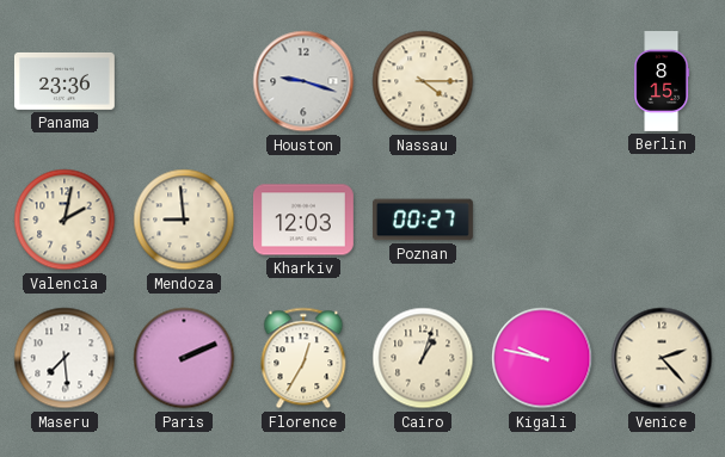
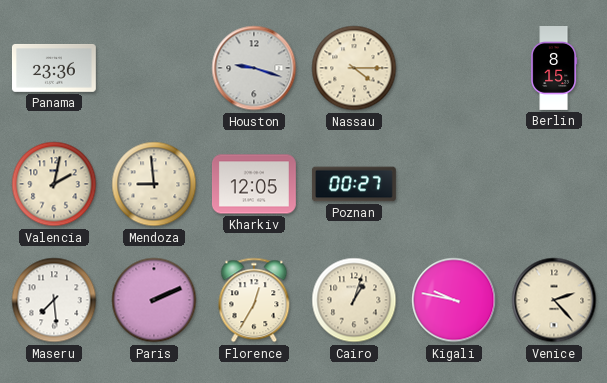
Kharkiv: 12:03 -> 12:05 (254, 184)
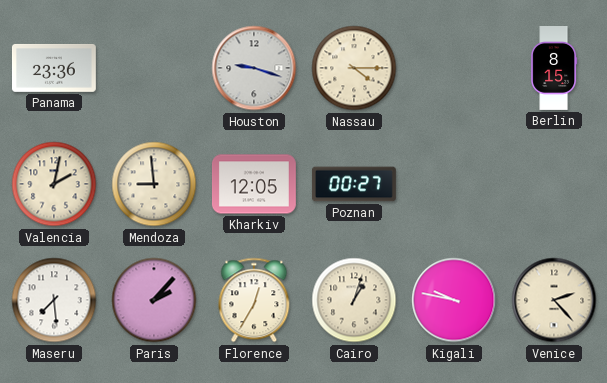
Paris: 2:11 -> 2:07 (154, 300)
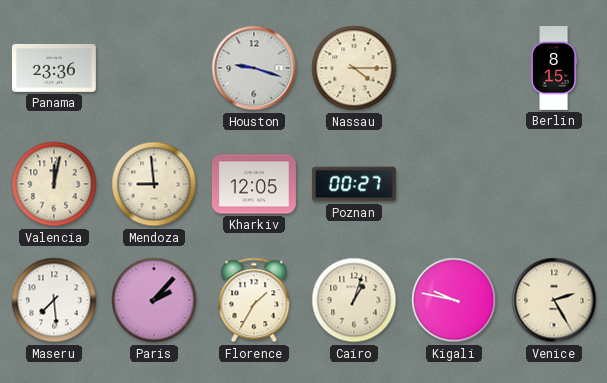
Valencia: 2:02 -> 12:02 (54, 184)
Florence: 12:35 -> 1:35 (254, 300)
Venice: 2:23 -> 2:25 (554, 300)
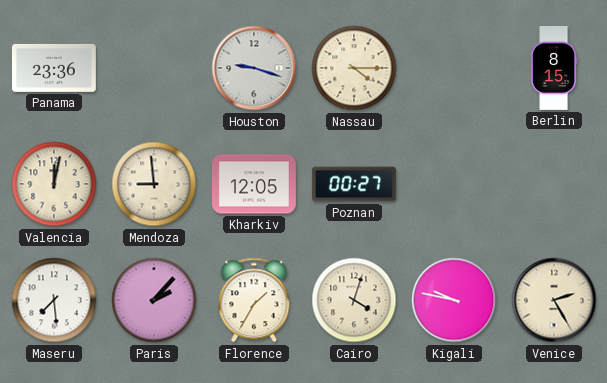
Cairo: 1:03 -> 4:03 (354, 300)
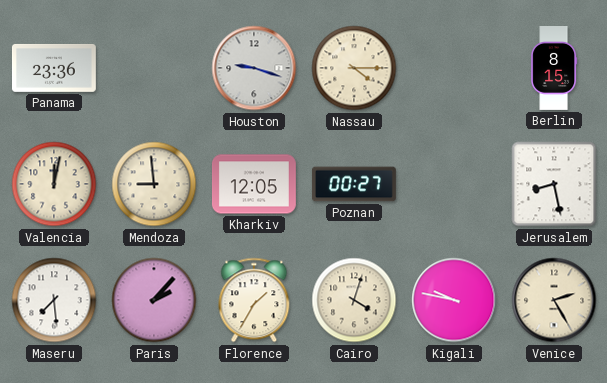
Jerusalem: none -> 8:28 (554, 184)
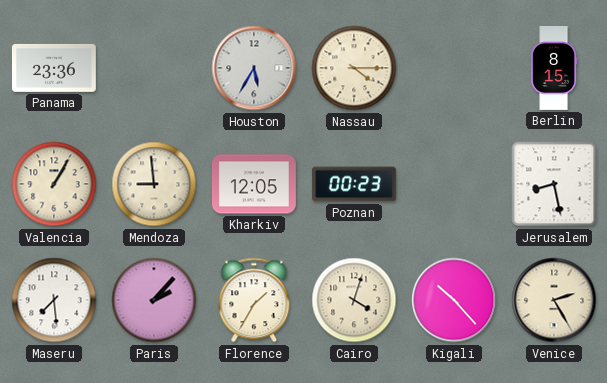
Houston: 9:18 -> 5:35 (254, 68)
Valencia: 12:02 -> 1:05 (54, 184)
Poznan: 00:27 -> 00:23 (354, 184)
Kigali: 9:47 -> 10:23 (454, 300)
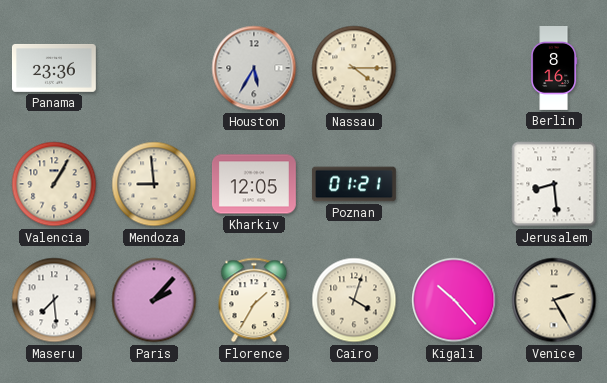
Berlin: 8:15 -> 8:16 (554, 69)
Poznan: 00:23 -> 01:21 (354, 184)
Jerusalem: 8:28 -> 8:29 (554, 184)
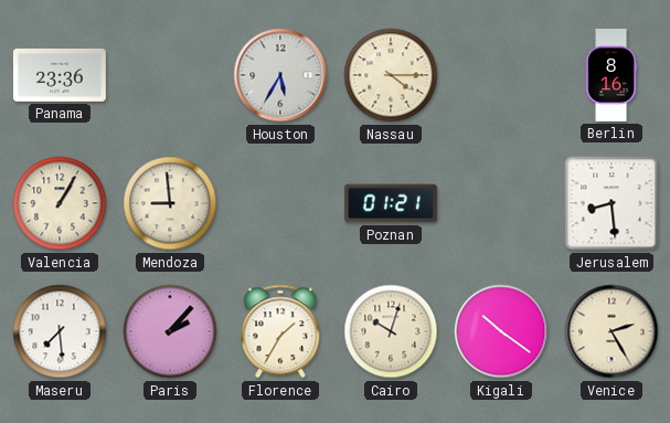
Kharkiv: 12:05 -> none (254, 184)
Cairo: 4:03 -> 10:03 (391, 331)
Kigali: 10:23 -> 10:21 (501, 331)
